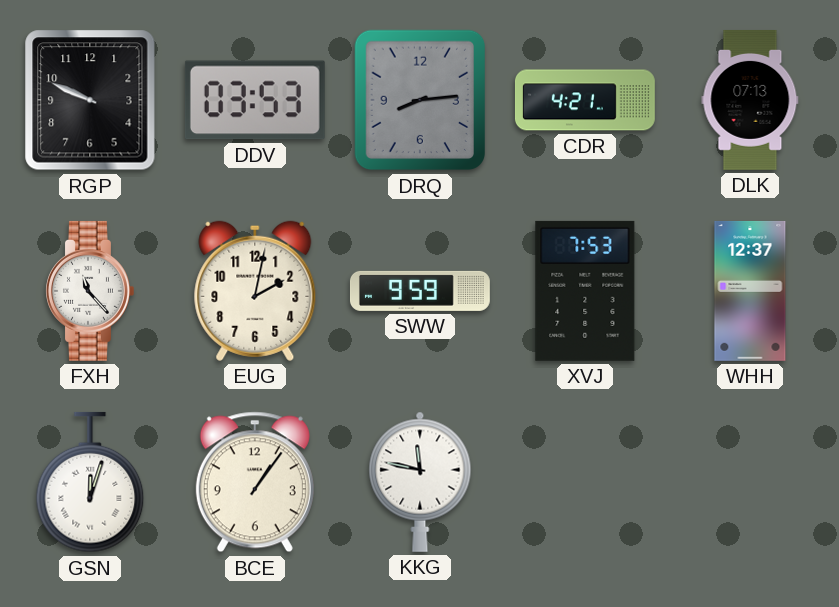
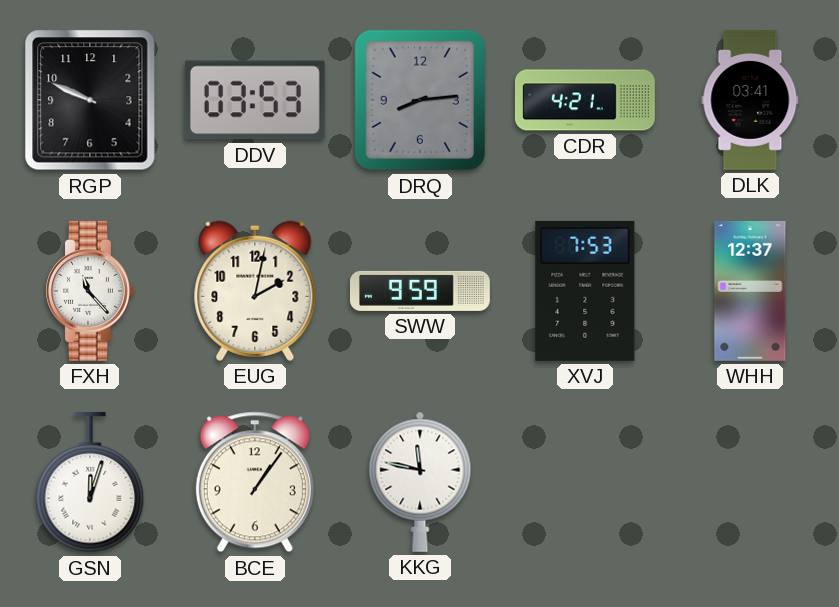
DLK: 07:13 -> 03:41 (750, 100)
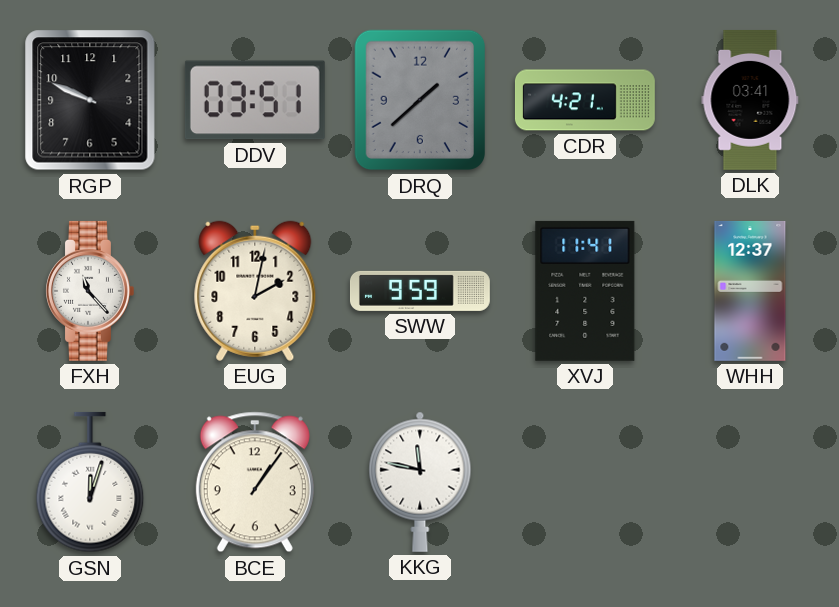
DDV: 03:53 -> 03:51 (255, 100)
DRQ: 8:14 -> 1:38 (420, 100)
XVJ: 7:53 -> 11:41 (585, 291)
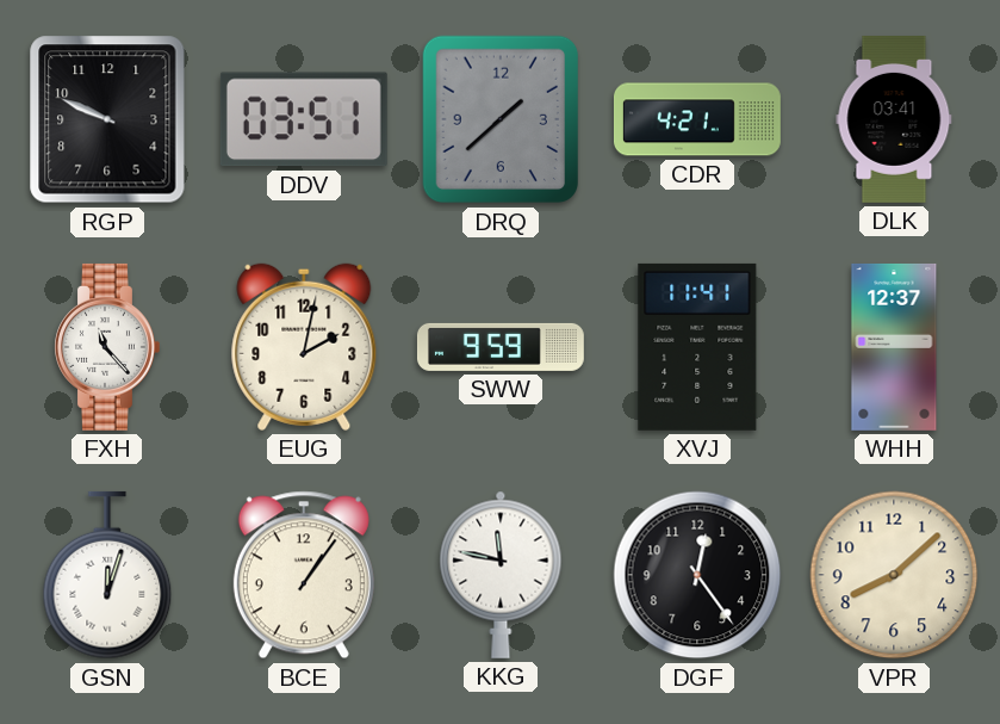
DGF: none -> 12:24 (697, 575)
VPR: none -> 8:08 (894, 575)
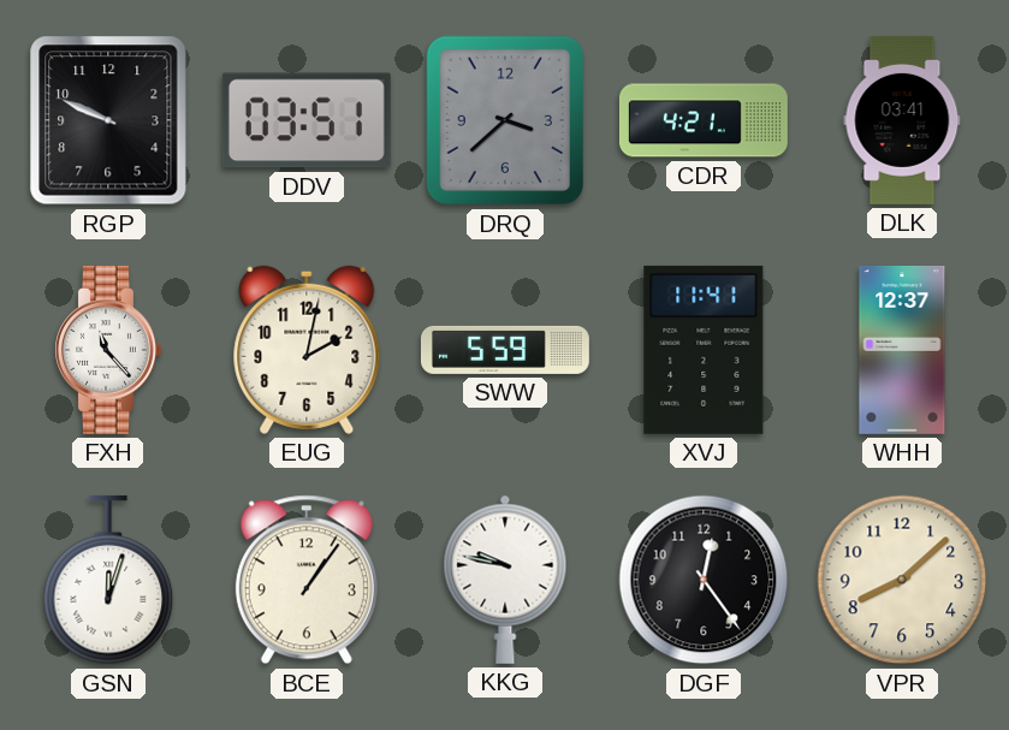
DRQ: 1:38 -> 3:38 (505, 120)
SWW: 9:59 -> 5:59 (505, 350)
KKG: 11:47 -> 9:47 (505, 580)
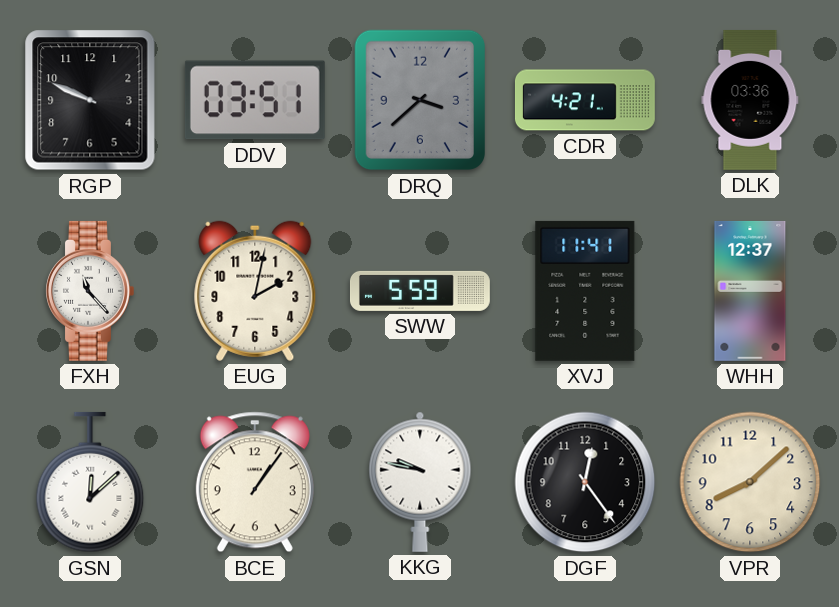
DLK: 03:41 -> 03:36 (750, 100)
GSN: 12:03 -> 12:08 (90, 482)
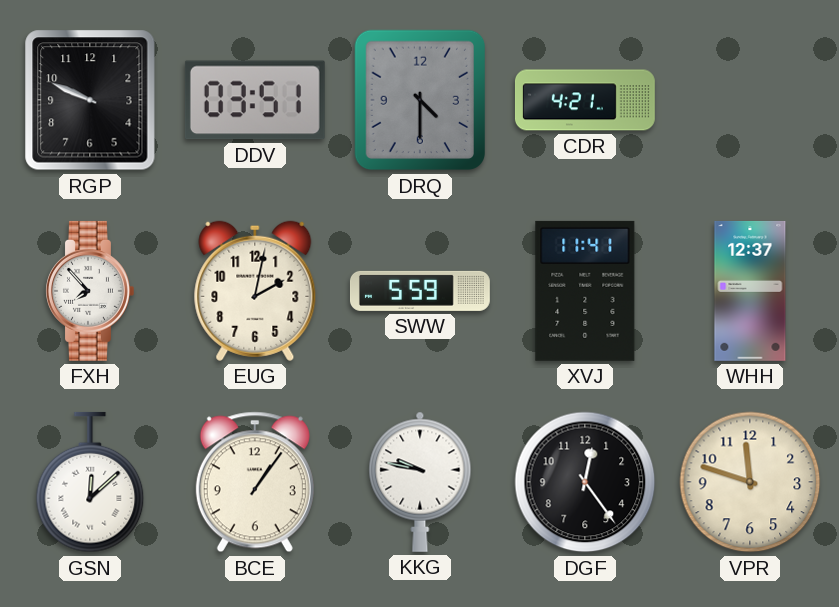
DRQ: 3:38 -> 4:30 (420, 100)
DLK: 03:36 -> none (750, 100)
FXH: 11:23 -> 7:53 (90, 291)
VPR: 8:08 -> 11:48 (750, 482)
